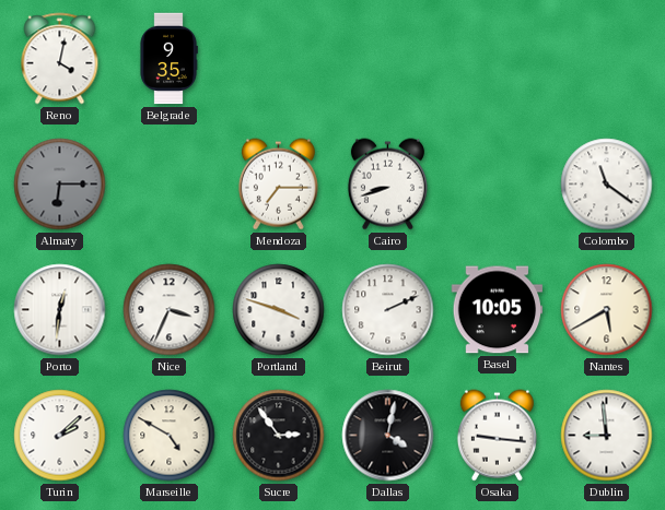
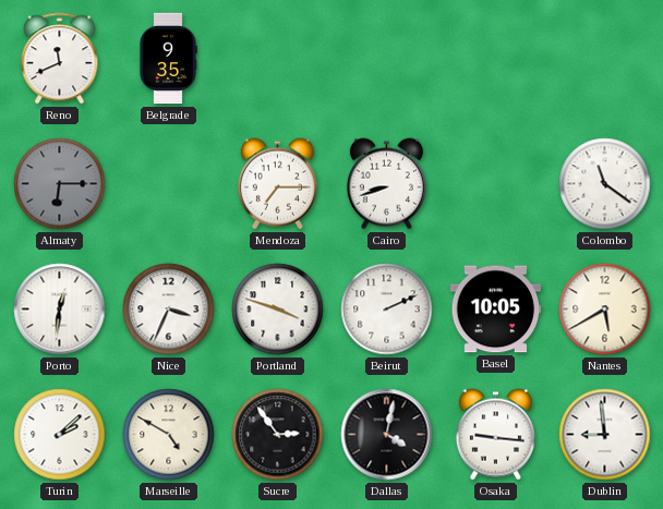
Reno: 4:02 -> 11:41 (60, 59)
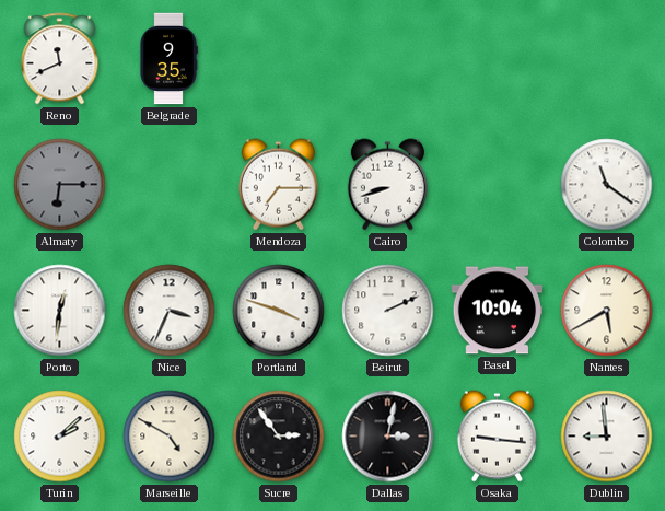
Basel: 10:05 -> 10:04 (498, 311)
Dallas: 4:02 -> 3:02 (388, 437)
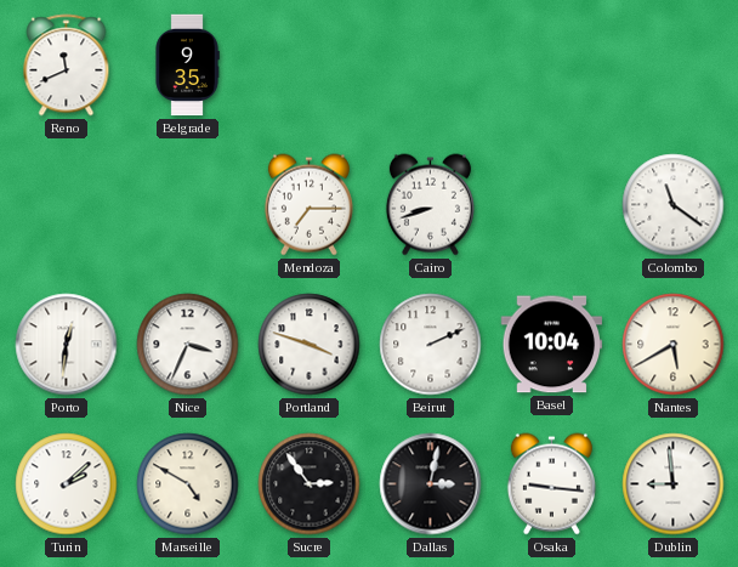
Almaty: 6:15 -> none (60, 185)
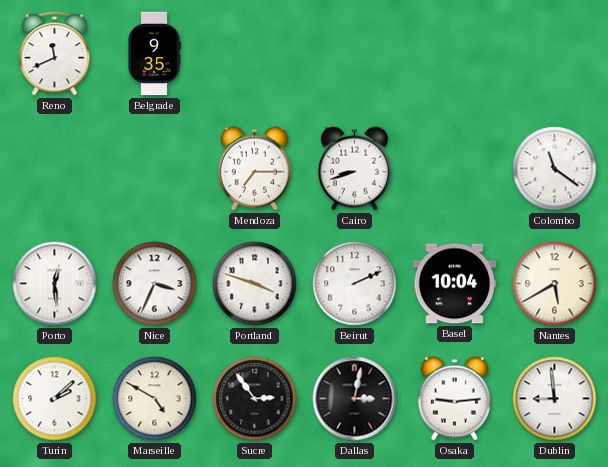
Porto: 12:31 -> 12:29 (55, 284)
Osaka: 9:16 -> 9:14 (454, 399)
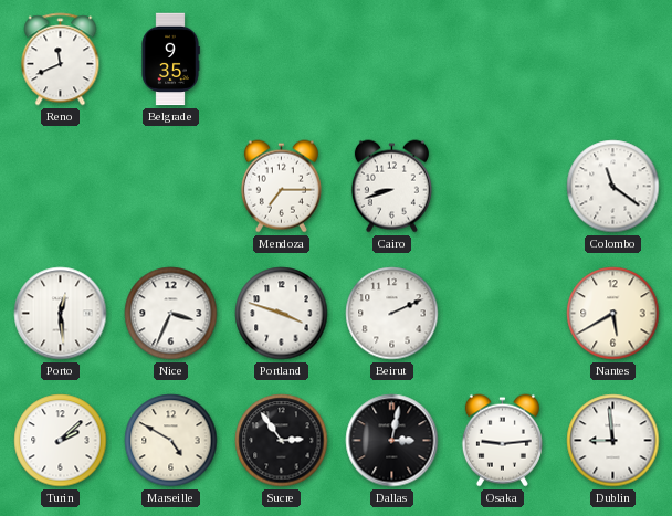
Basel: 10:04 -> none (455, 284)
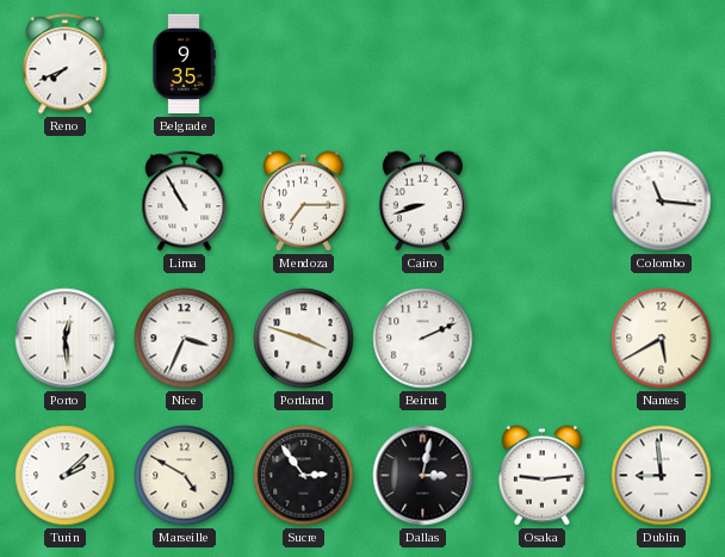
Reno: 11:41 -> 7:41 (66, 64)
Lima: none -> 10:55 (185, 202)
Colombo: 11:21 -> 11:16 (662, 202)
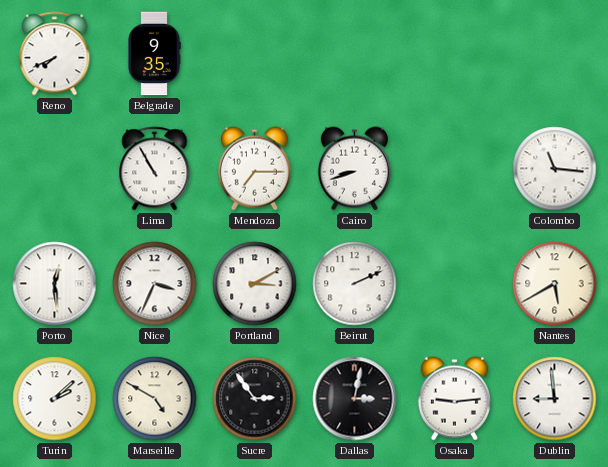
Portland: 3:48 -> 3:10 (255, 284)
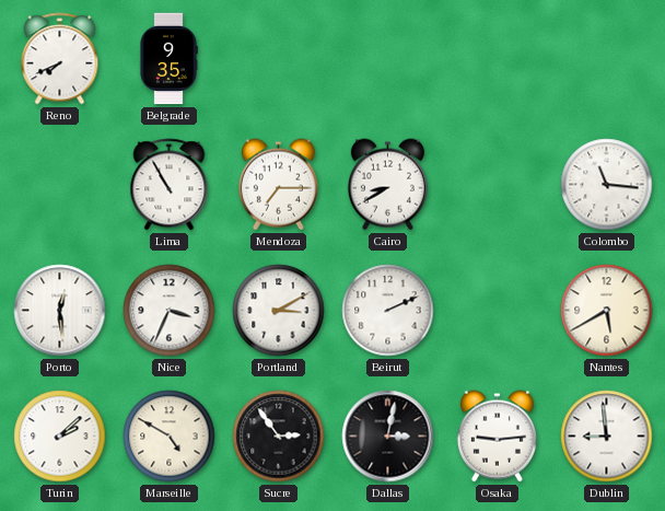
Cairo: 8:42 -> 8:40 (387, 185)
